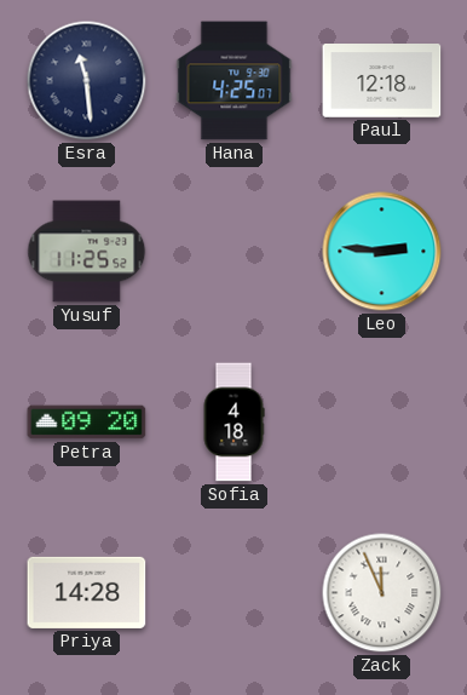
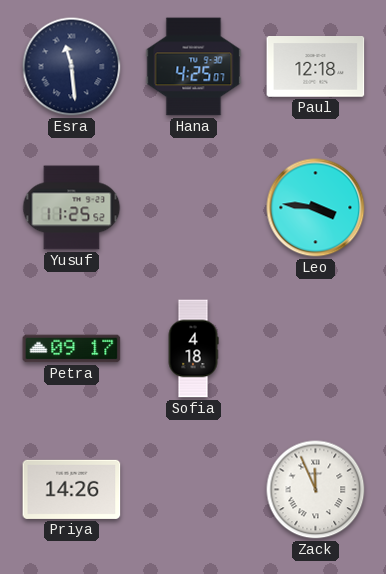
Leo: 2:46 -> 3:46 (316, 208)
Petra: 09:20 -> 09:17 (72, 349)
Priya: 14:28 -> 14:26 (72, 489)
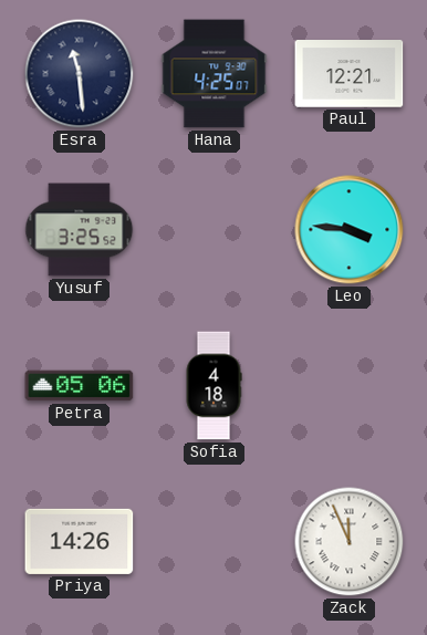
Paul: 12:18 -> 12:21 (350, 74)
Yusuf: 11:25 -> 3:25 (80, 230)
Petra: 09:17 -> 05:06 (80, 386)
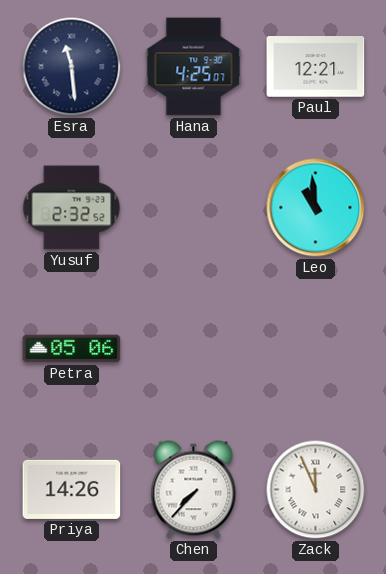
Yusuf: 3:25 -> 2:32 (72, 208)
Leo: 3:46 -> 10:59 (316, 208)
Sofia: 4:18 -> none (213, 386)
Chen: none -> 7:37 (194, 490)
